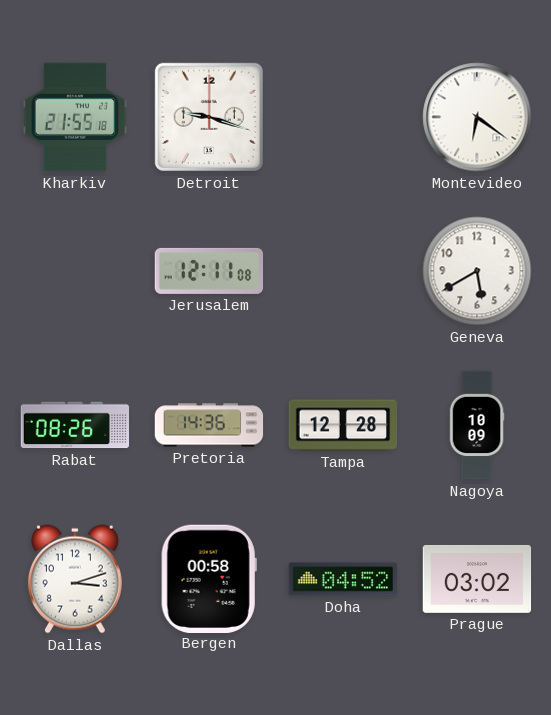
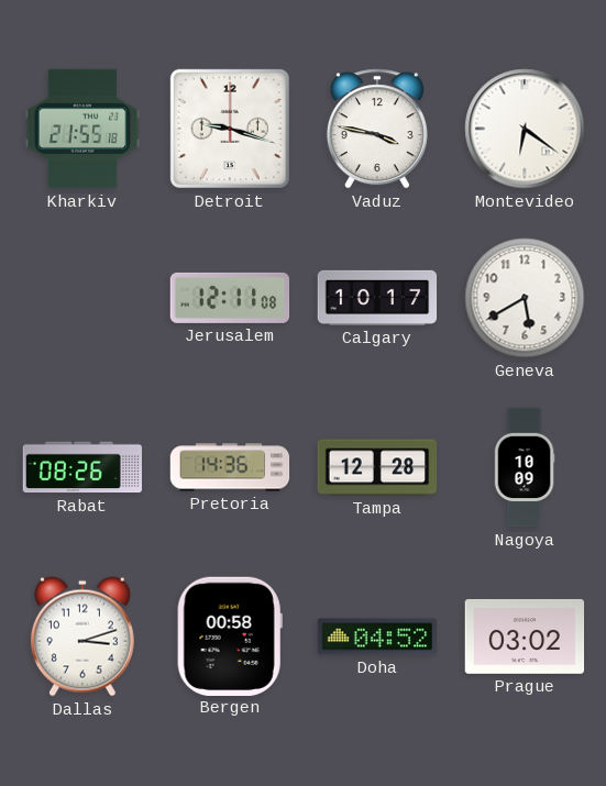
Vaduz: none -> 3:47 (377, 129)
Calgary: none -> 10:17 (377, 298)
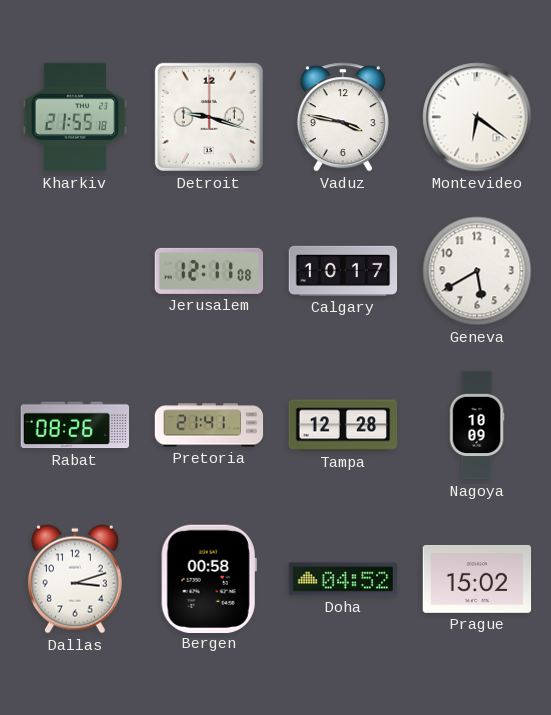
Pretoria: 14:36 -> 21:41 (209, 425)
Prague: 03:02 -> 15:02 (477, 579)
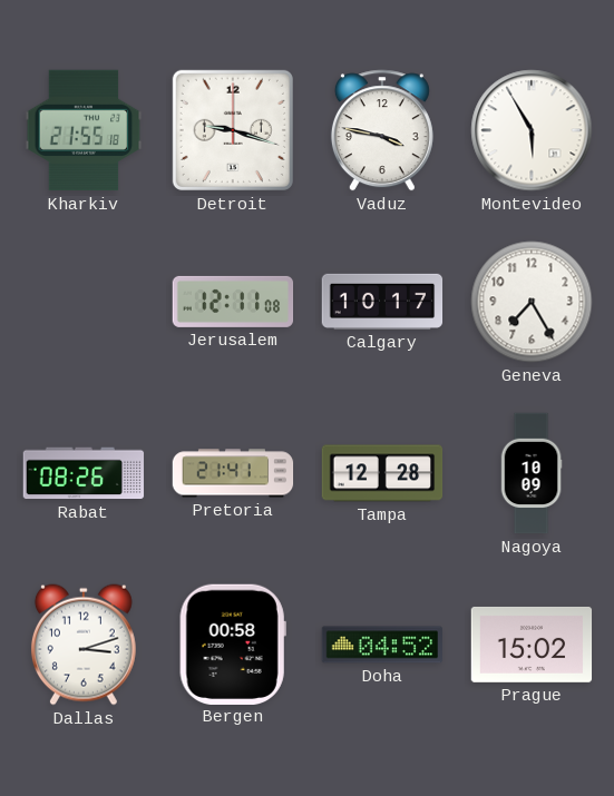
Montevideo: 6:21 -> 5:55 (532, 130)
Geneva: 5:40 -> 7:25 (532, 302)
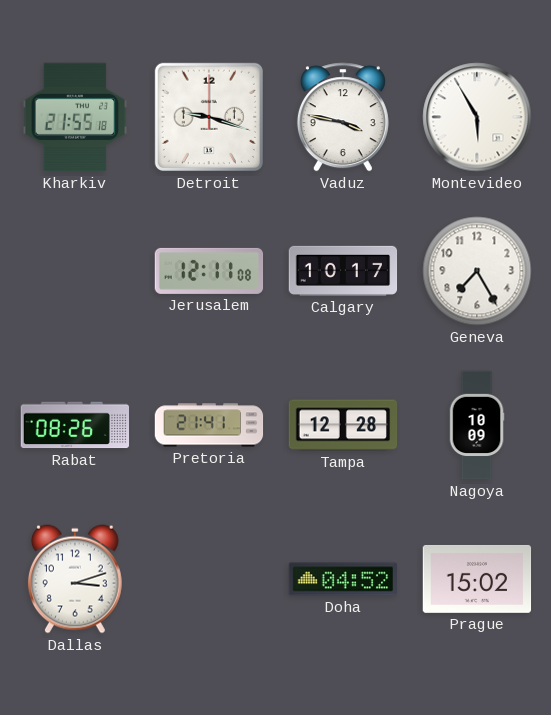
Bergen: 00:58 -> none (233, 643)
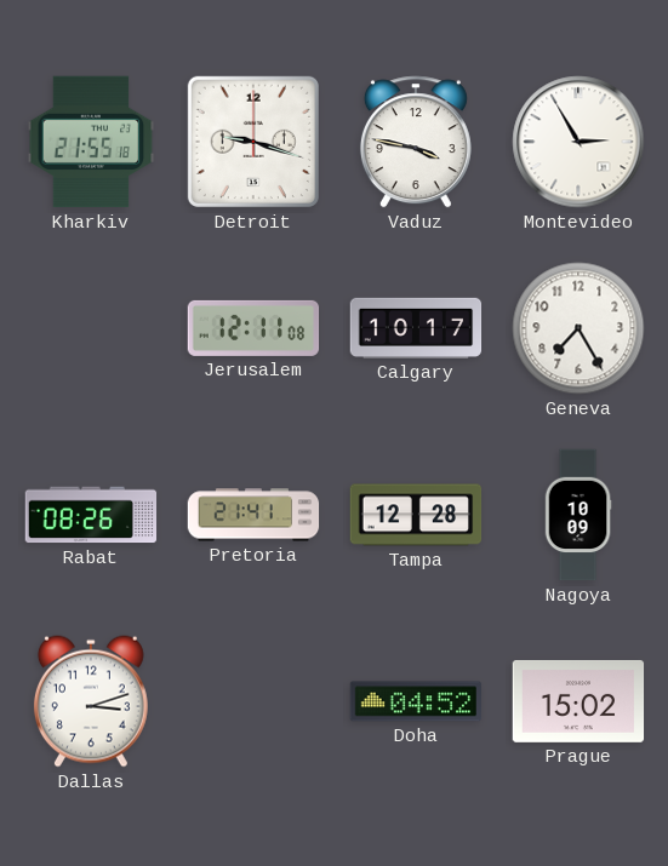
Montevideo: 5:55 -> 2:55 (578, 142)
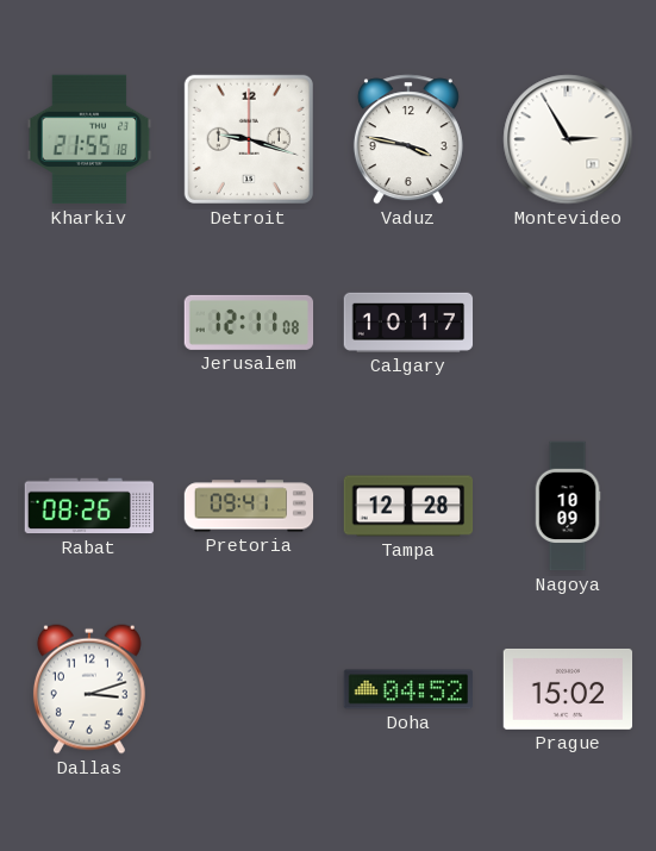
Geneva: 7:25 -> none (578, 328)
Pretoria: 21:41 -> 09:41 (249, 506)
